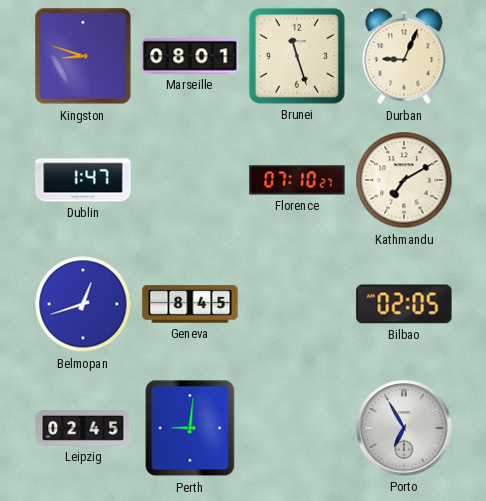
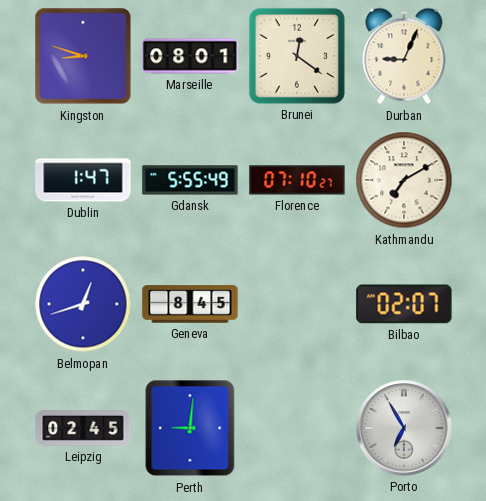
Brunei: 11:27 -> 12:21 (297, 56)
Gdansk: none -> 5:55 (190, 180)
Bilbao: 02:05 -> 02:07 (404, 304)
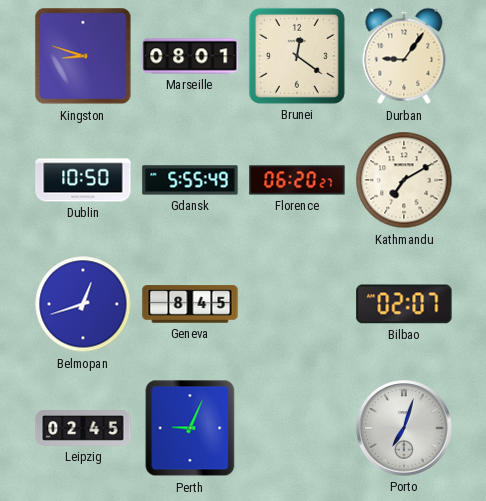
Durban: 9:04 -> 9:06 (404, 56)
Dublin: 1:47 -> 10:50 (83, 180)
Florence: 07:10 -> 06:20 (297, 180)
Perth: 9:01 -> 9:04 (190, 428)
Porto: 6:55 -> 7:03 (404, 428)
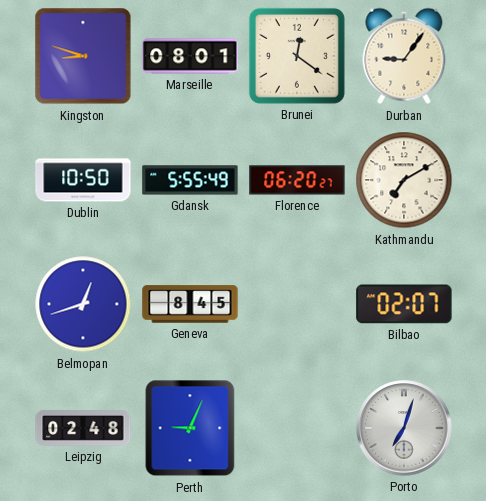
Leipzig: 02:45 -> 02:48 (83, 429)
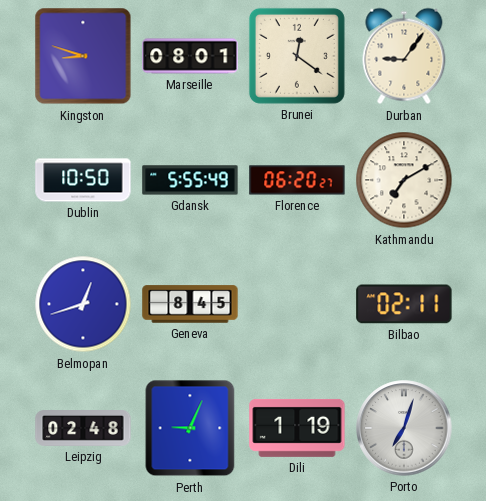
Bilbao: 02:07 -> 02:11 (404, 304)
Dili: none -> 1:19 (297, 428)
